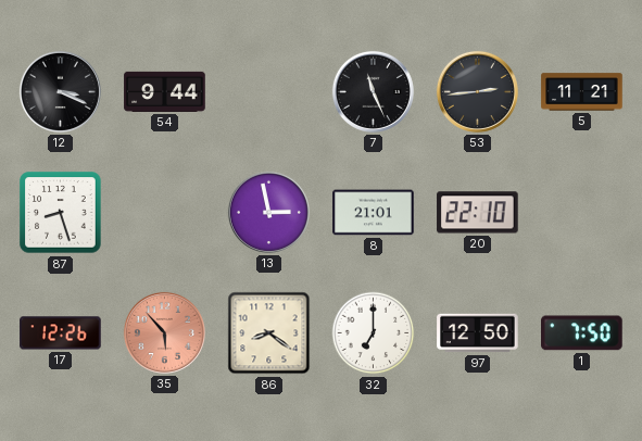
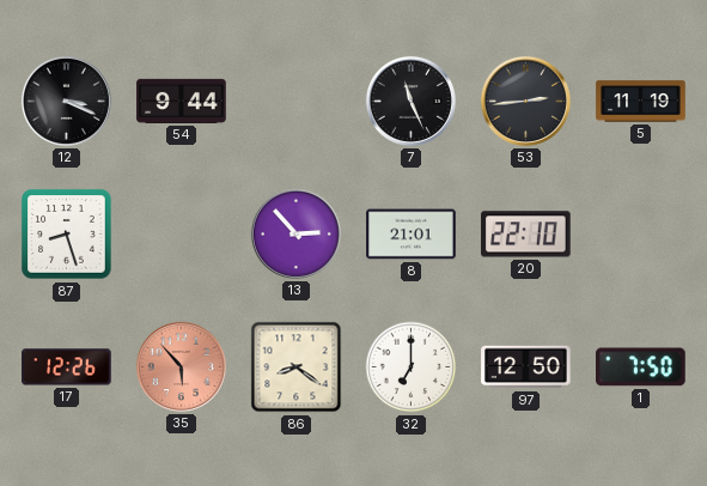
5: 11:21 -> 11:19 (641, 102)
13: 2:58 -> 2:53 (295, 233)
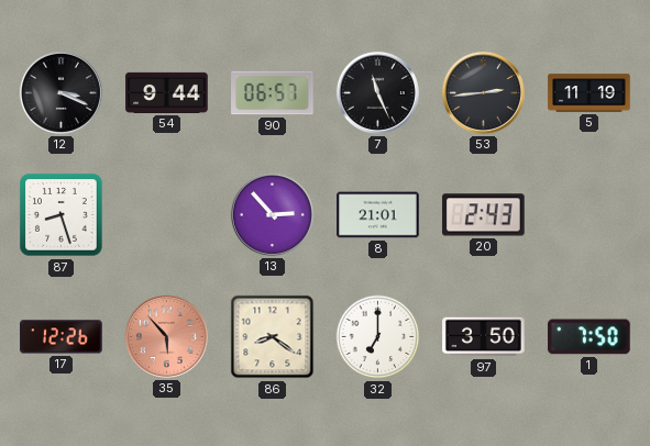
90: none -> 06:57 (273, 93)
20: 22:10 -> 2:43 (484, 215)
97: 12:50 -> 3:50 (484, 337)
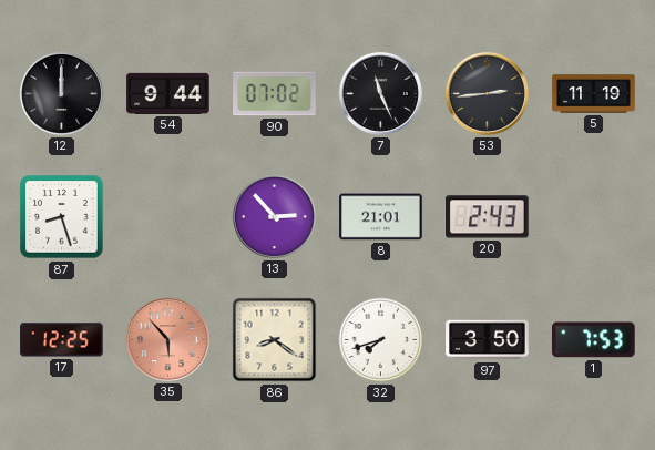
12: 3:19 -> 12:00 (61, 93)
90: 06:57 -> 07:02 (275, 94)
17: 12:26 -> 12:25 (62, 340)
32: 7:00 -> 7:42 (381, 340)
1: 7:50 -> 7:53 (594, 340)
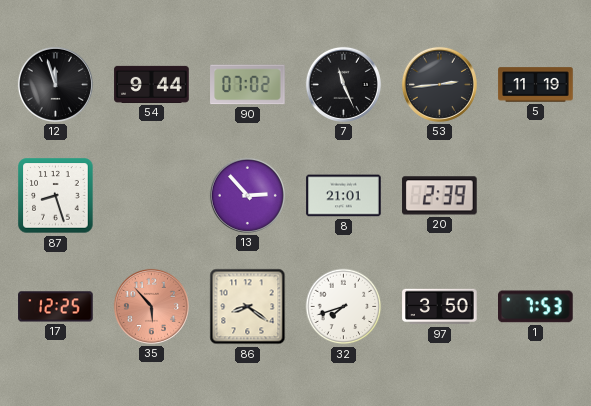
12: 12:00 -> 11:57 (55, 84)
20: 2:43 -> 2:39 (440, 196)
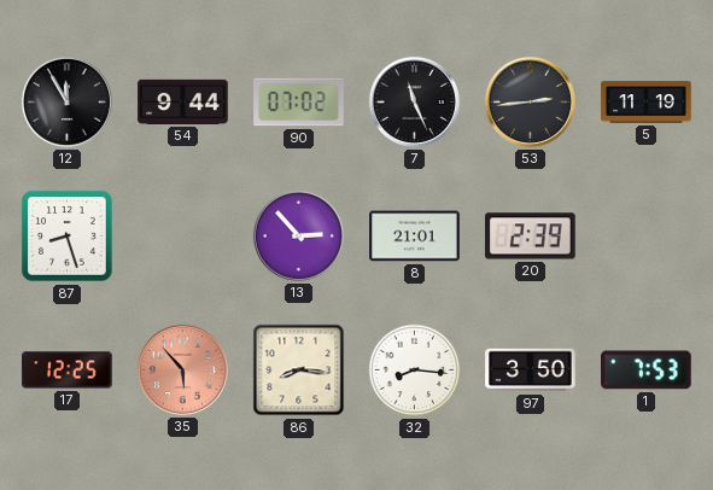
12: 11:57 -> 11:55 (66, 101)
86: 8:21 -> 8:16 (299, 371)
32: 7:42 -> 8:16 (415, 371)
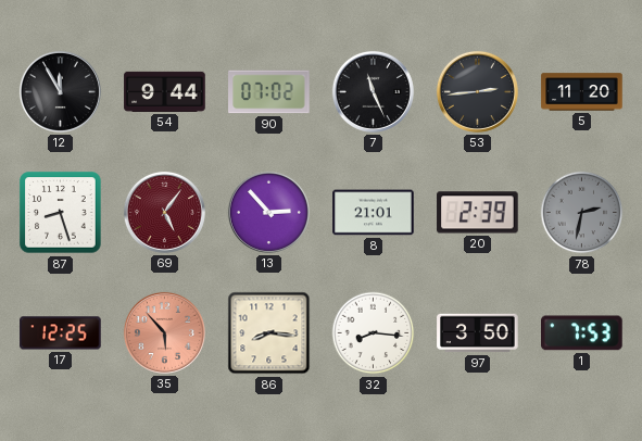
5: 11:19 -> 11:20 (582, 92)
69: none -> 5:06 (164, 212)
78: none -> 2:32 (582, 213)
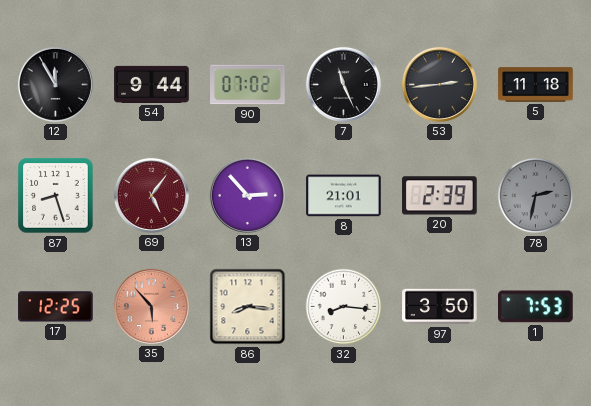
5: 11:20 -> 11:18 (536, 85)
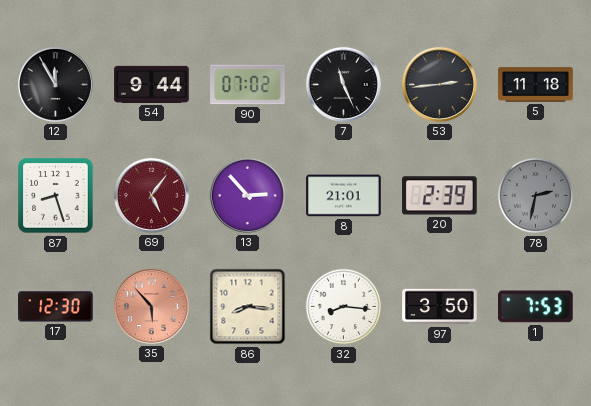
17: 12:25 -> 12:30 (56, 307)
